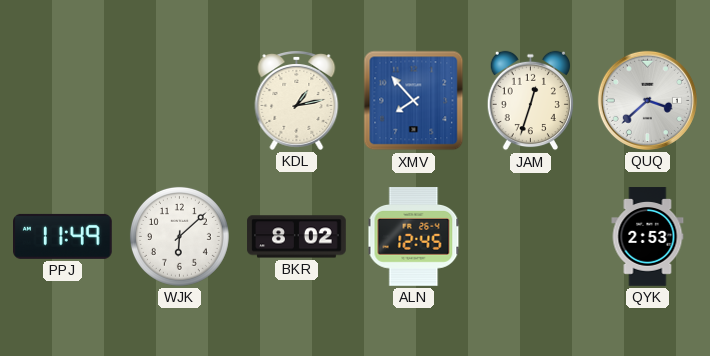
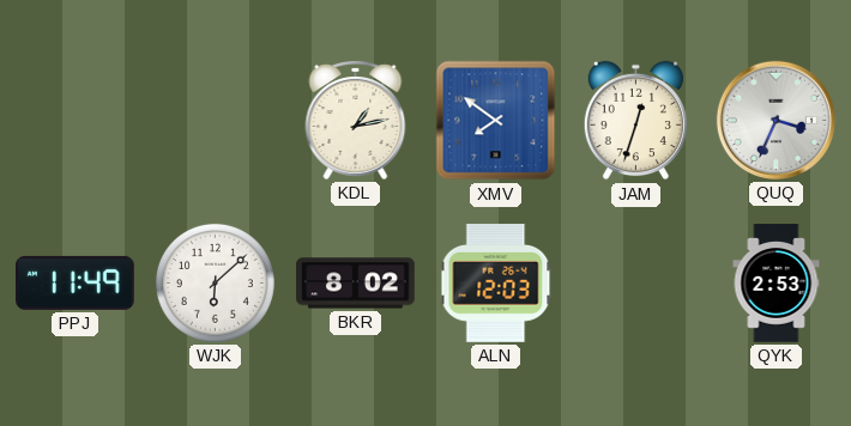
XMV: 7:53 -> 7:51 (496, 121)
QUQ: 3:38 -> 3:34 (775, 120)
ALN: 12:45 -> 12:03 (496, 284)
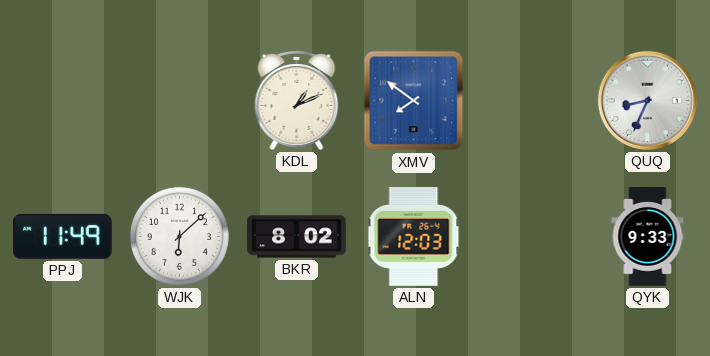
KDL: 1:13 -> 1:11 (297, 101)
JAM: 12:33 -> none (635, 121)
QUQ: 3:34 -> 8:34 (647, 100)
QYK: 2:53 -> 9:33 (648, 237)
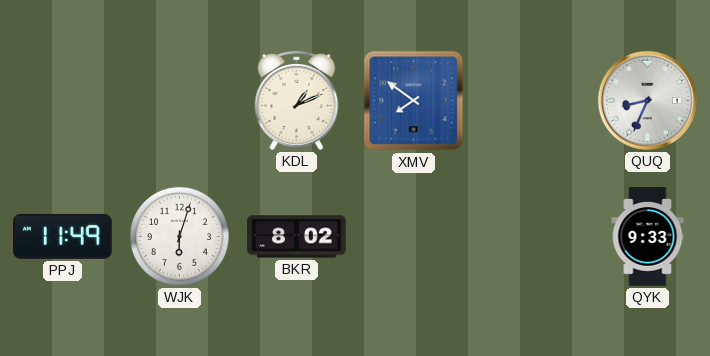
WJK: 6:08 -> 6:03 (179, 236)
ALN: 12:03 -> none (414, 237)
